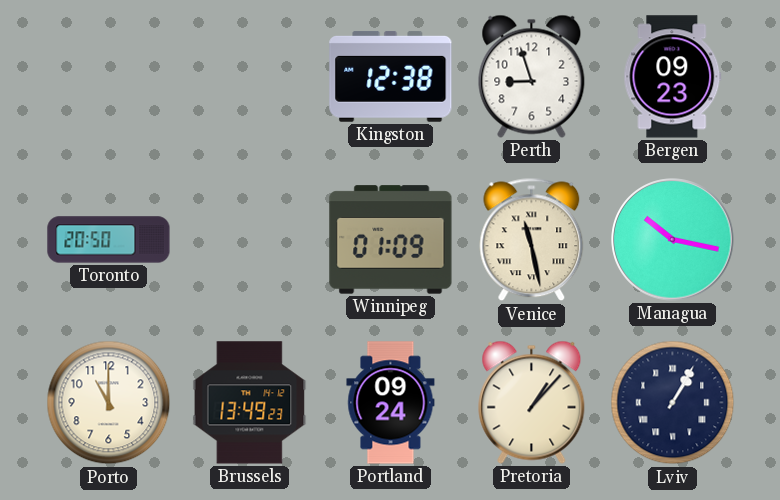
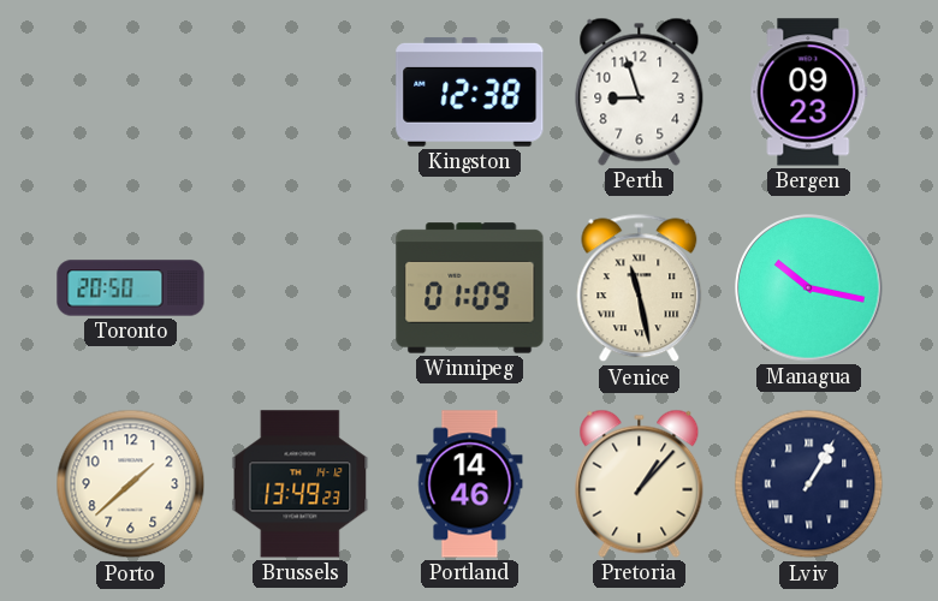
Porto: 11:00 -> 1:38 (131, 484)
Portland: 09:24 -> 14:46 (470, 484)
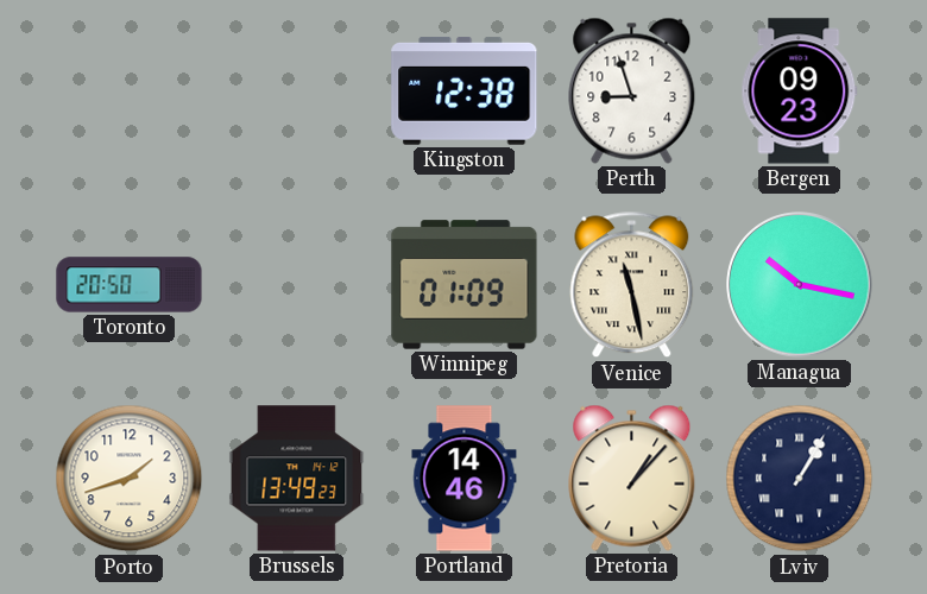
Porto: 1:38 -> 1:42 (130, 479)
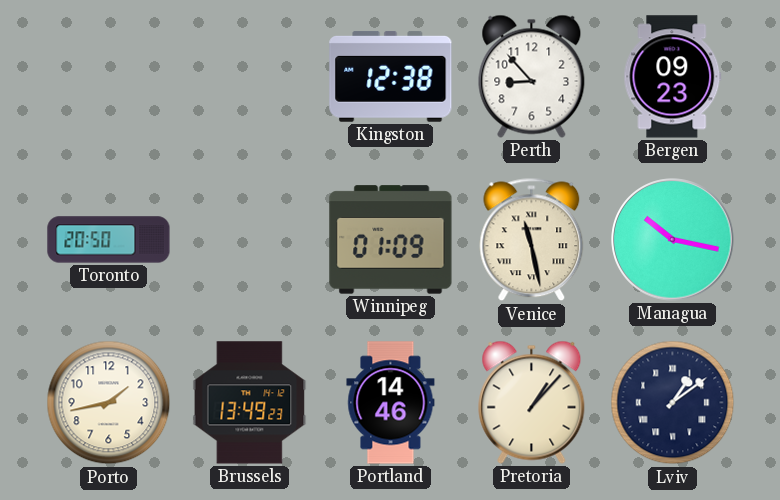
Perth: 8:57 -> 8:53 (532, 76)
Porto: 1:42 -> 1:43 (109, 403)
Lviv: 1:05 -> 1:09 (673, 403)
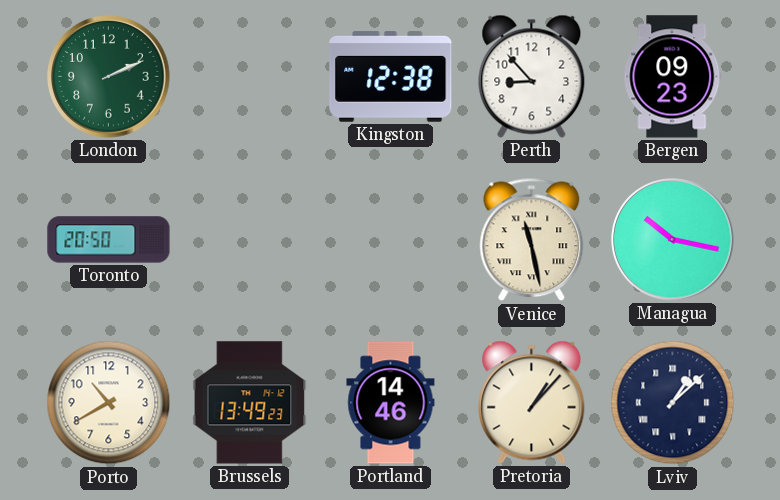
London: none -> 2:11 (109, 77)
Winnipeg: 01:09 -> none (391, 240)
Porto: 1:43 -> 10:40 (109, 403)
Lviv: 1:09 -> 1:08 (673, 403)
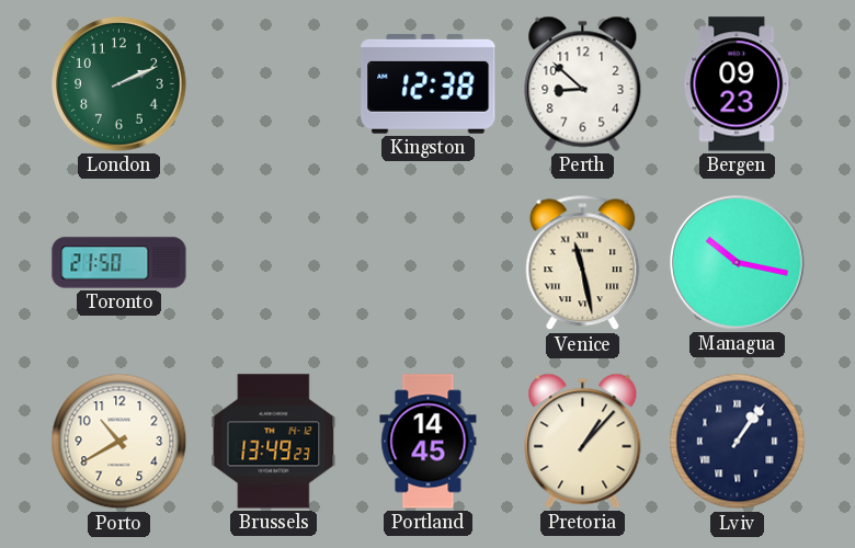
Perth: 8:53 -> 8:52 (583, 83)
Toronto: 20:50 -> 21:50 (119, 263)
Portland: 14:46 -> 14:45 (429, 442)
Lviv: 1:08 -> 1:06 (738, 442)
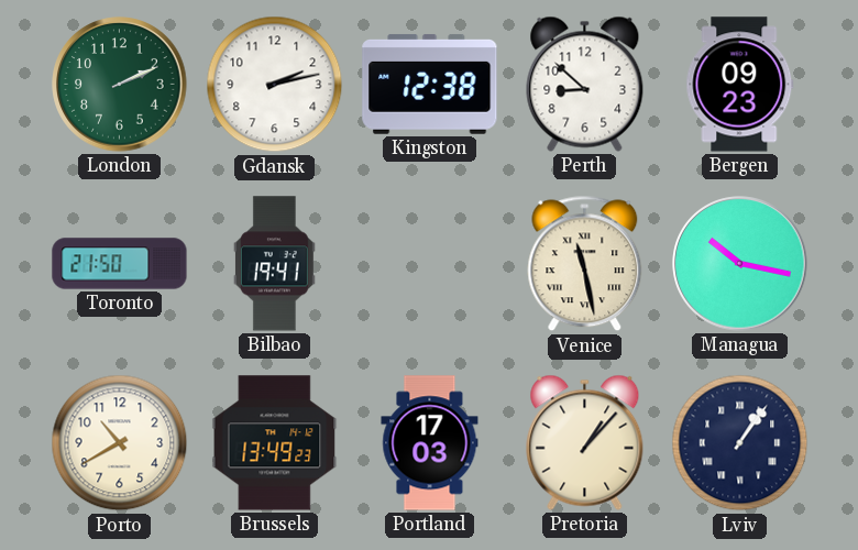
Gdansk: none -> 2:13 (275, 85)
Bilbao: none -> 19:41 (274, 264)
Portland: 14:45 -> 17:03 (430, 443)
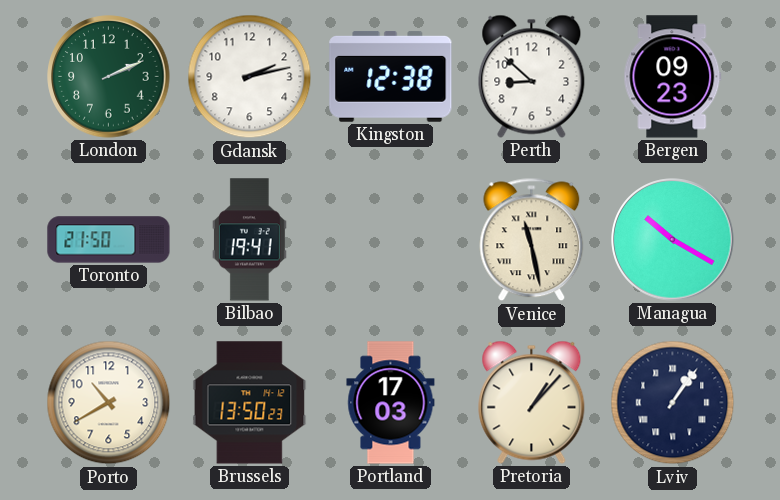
Managua: 10:17 -> 10:20 (673, 240)
Brussels: 13:49 -> 13:50 (250, 403)
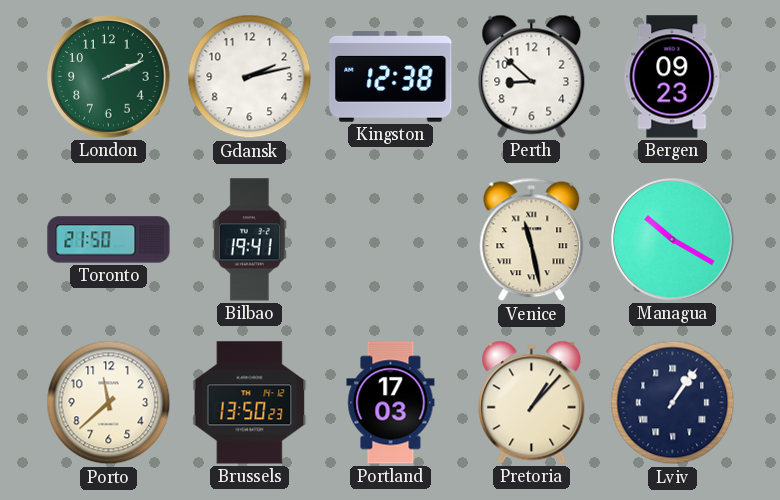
Porto: 10:40 -> 11:38 (109, 403)
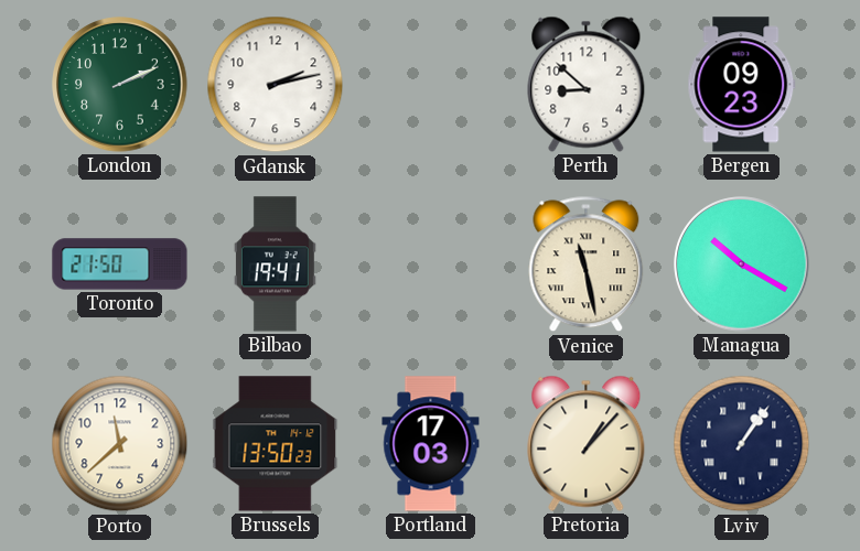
Kingston: 12:38 -> none (391, 76)
